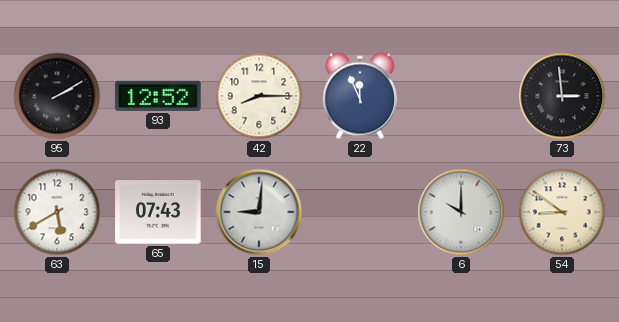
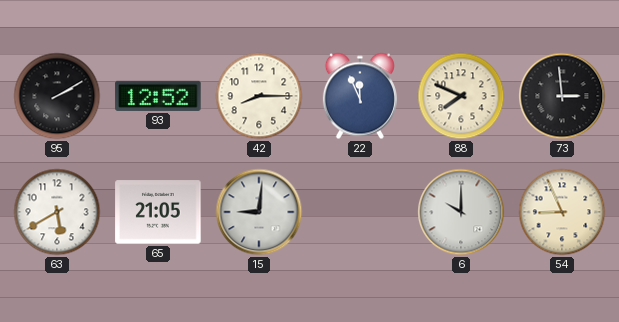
88: none -> 7:49 (461, 96)
65: 07:43 -> 21:05 (158, 212)
54: 8:51 -> 8:56 (562, 212)
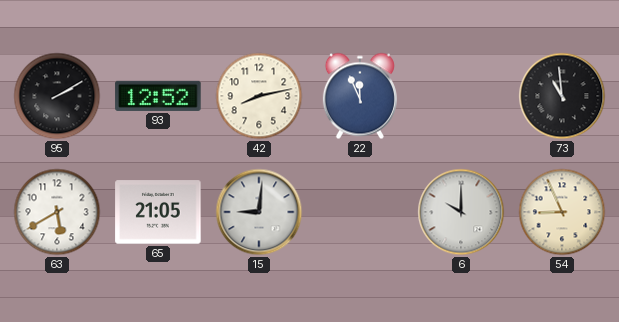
42: 8:15 -> 8:13 (259, 96)
88: 7:49 -> none (461, 96)
73: 2:59 -> 10:59 (562, 96)
